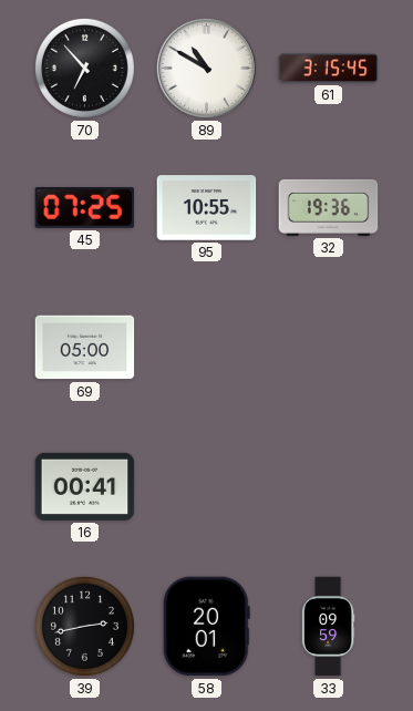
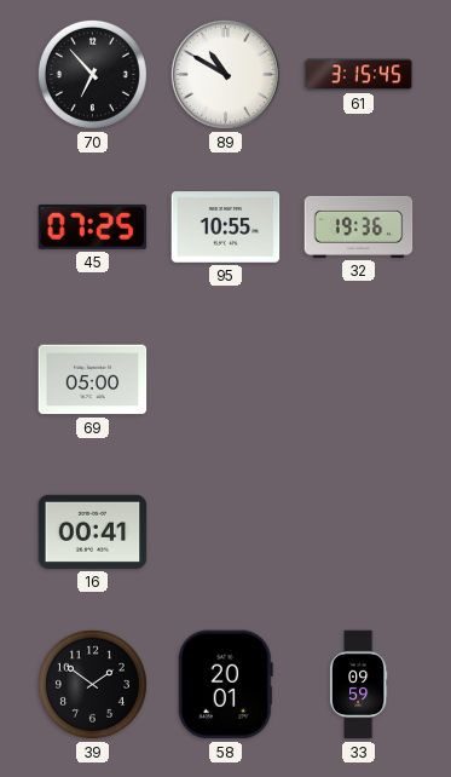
39: 2:43 -> 1:51 (92, 684)
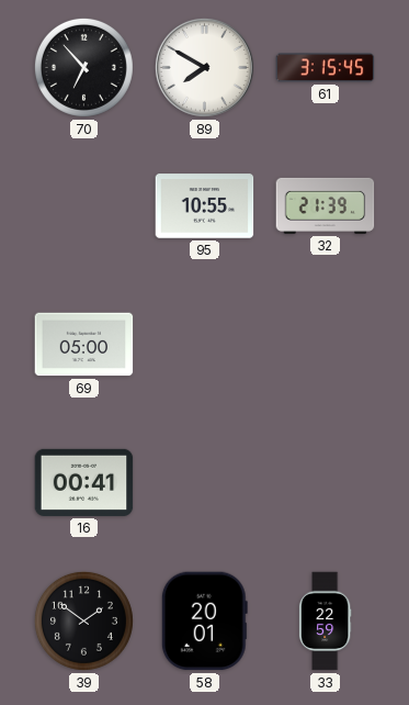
89: 10:50 -> 7:50 (204, 67)
45: 07:25 -> none (93, 228)
32: 19:36 -> 21:39 (326, 205)
33: 09:59 -> 22:59 (325, 622)
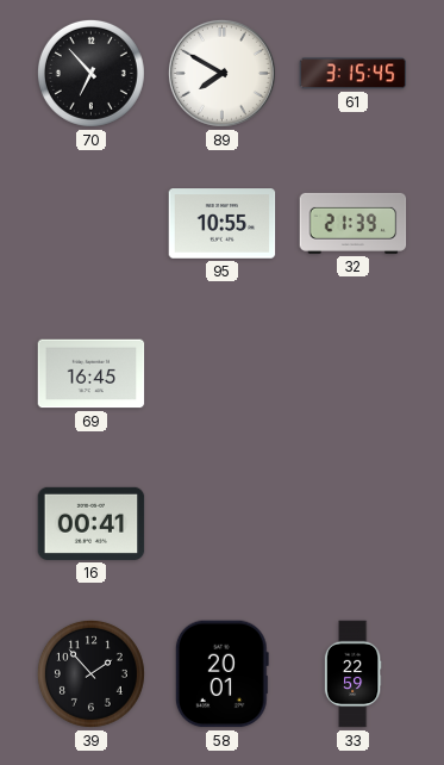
69: 05:00 -> 16:45 (92, 374)
39: 1:51 -> 1:53 (90, 673)
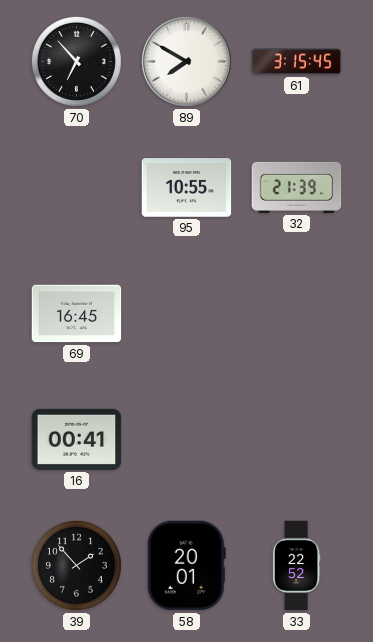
33: 22:59 -> 22:52 (296, 566)
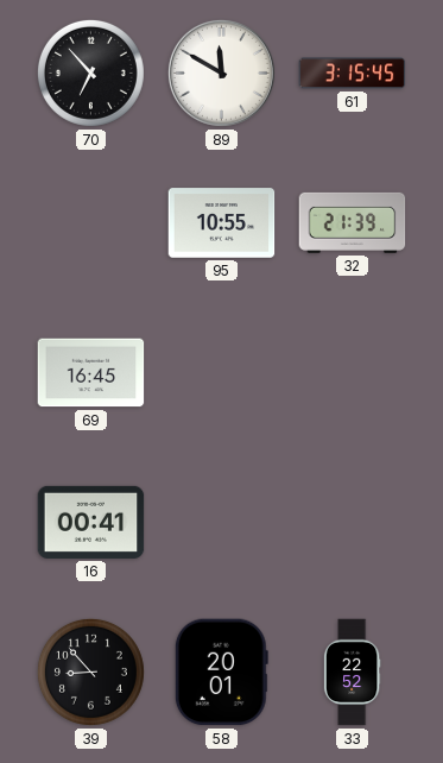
89: 7:50 -> 11:50 (221, 72)
39: 1:53 -> 8:53 (90, 671)
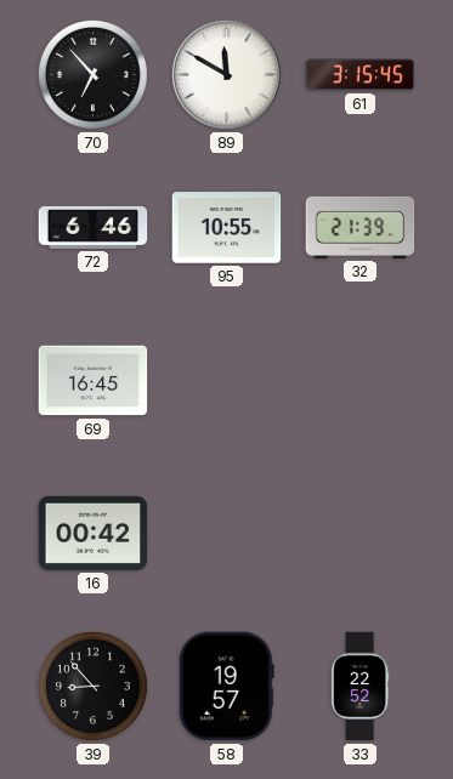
72: none -> 6:46 (94, 227)
16: 00:41 -> 00:42 (94, 533)
58: 20:01 -> 19:57 (226, 687)
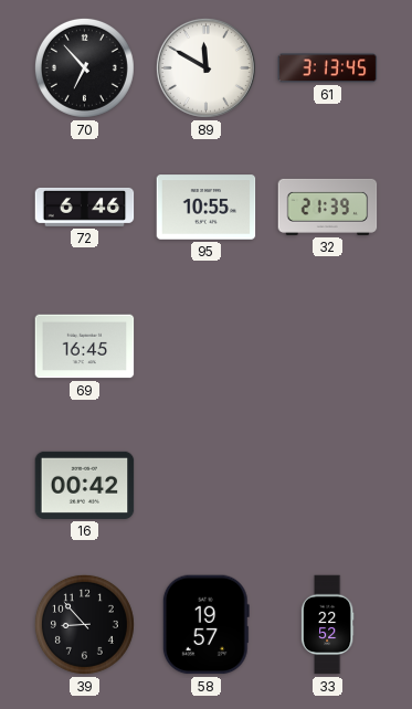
61: 3:15 -> 3:13 (328, 68)
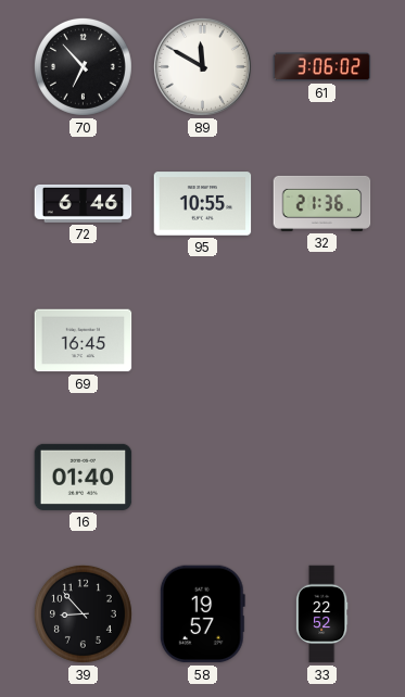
61: 3:13 -> 3:06 (322, 67)
32: 21:39 -> 21:36 (322, 203)
16: 00:42 -> 01:40 (84, 477)
